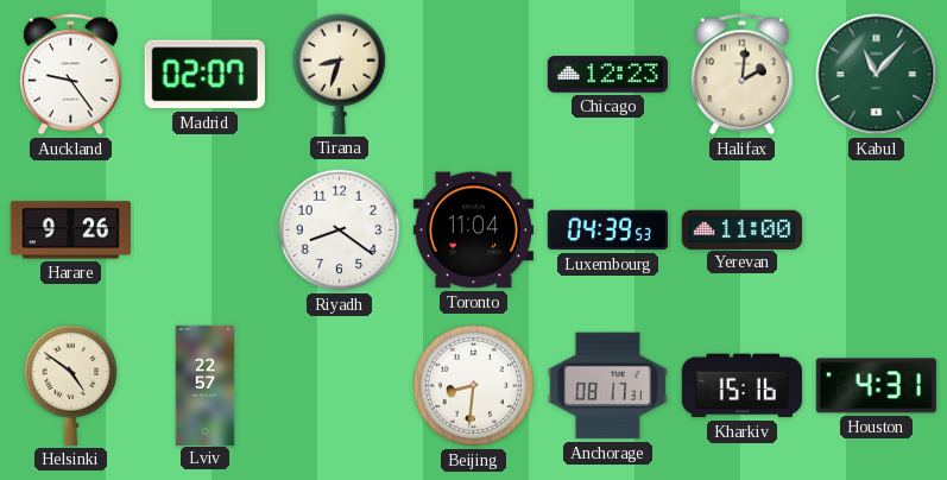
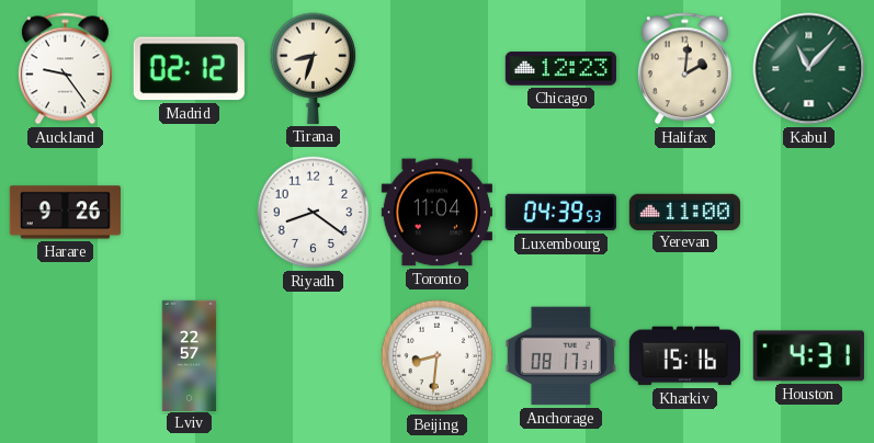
Madrid: 02:07 -> 02:12 (189, 69)
Helsinki: 4:51 -> none (71, 385)
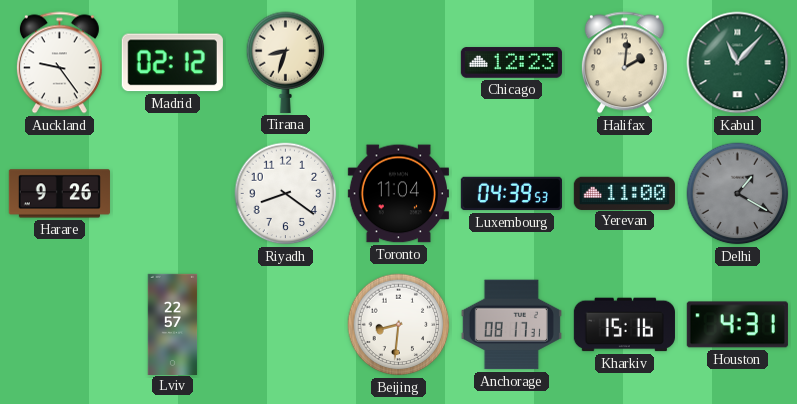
Delhi: none -> 1:20 (738, 194)
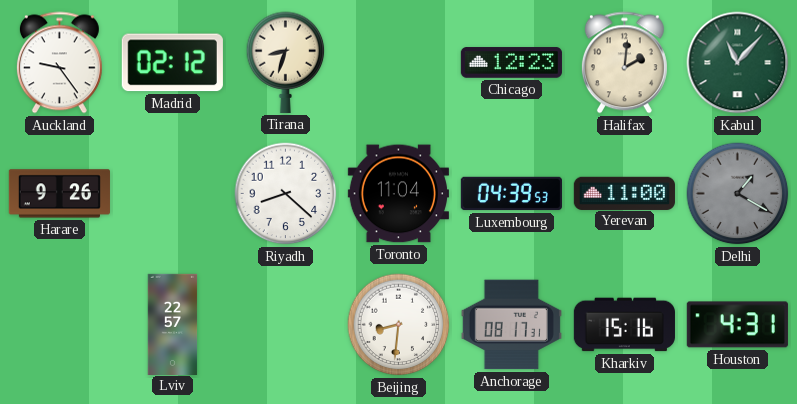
Riyadh: 8:21 -> 8:22 (286, 194)
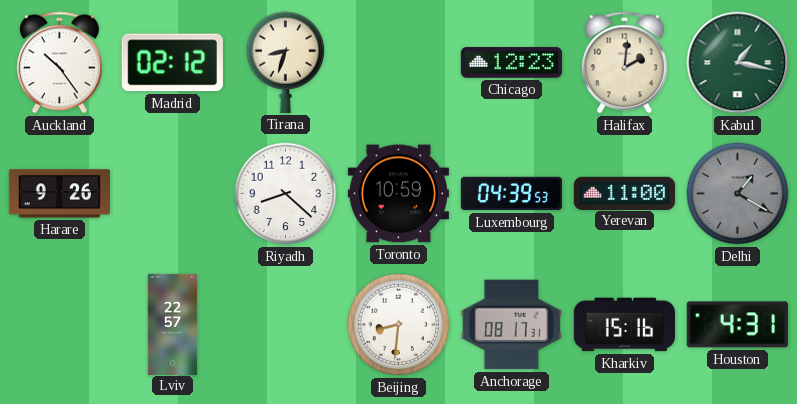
Auckland: 9:24 -> 10:24 (59, 63)
Kabul: 11:07 -> 1:17 (738, 63)
Toronto: 11:04 -> 10:59 (398, 194)
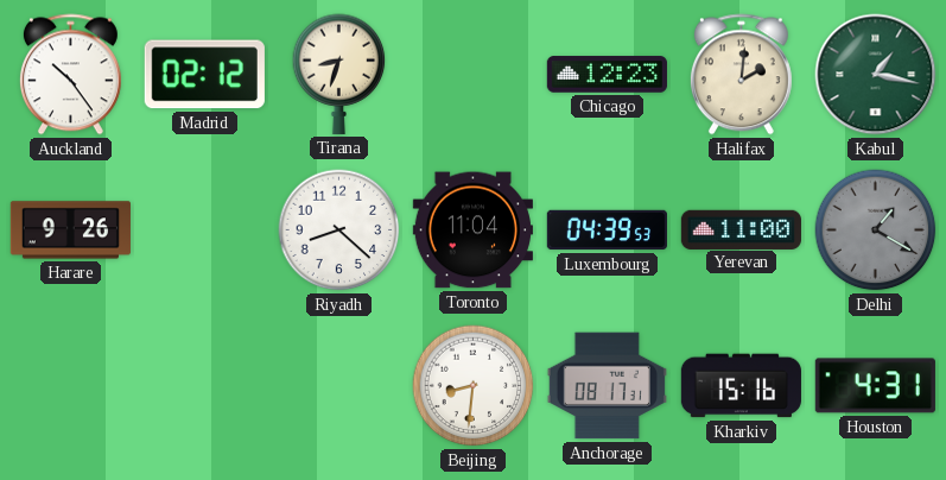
Toronto: 10:59 -> 11:04 (472, 230)
Lviv: 22:57 -> none (173, 324)
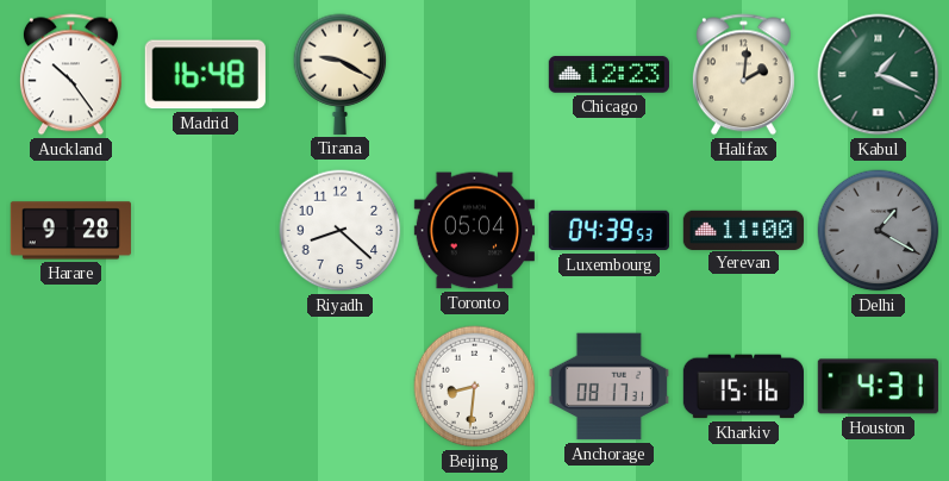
Madrid: 02:12 -> 16:48 (205, 75)
Tirana: 8:33 -> 9:20 (341, 74)
Kabul: 1:17 -> 1:19 (879, 75)
Harare: 9:26 -> 9:28 (70, 231)
Toronto: 11:04 -> 05:04 (474, 231)
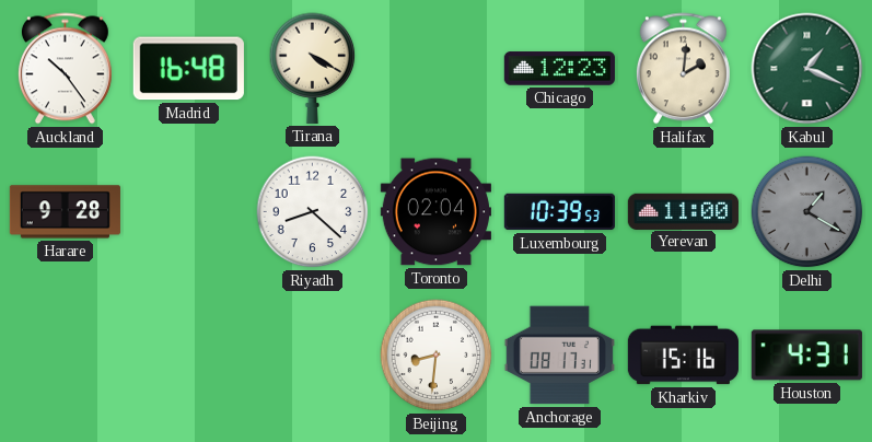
Tirana: 9:20 -> 4:20 (313, 68)
Toronto: 05:04 -> 02:04 (435, 212)
Luxembourg: 04:39 -> 10:39 (559, 212)
